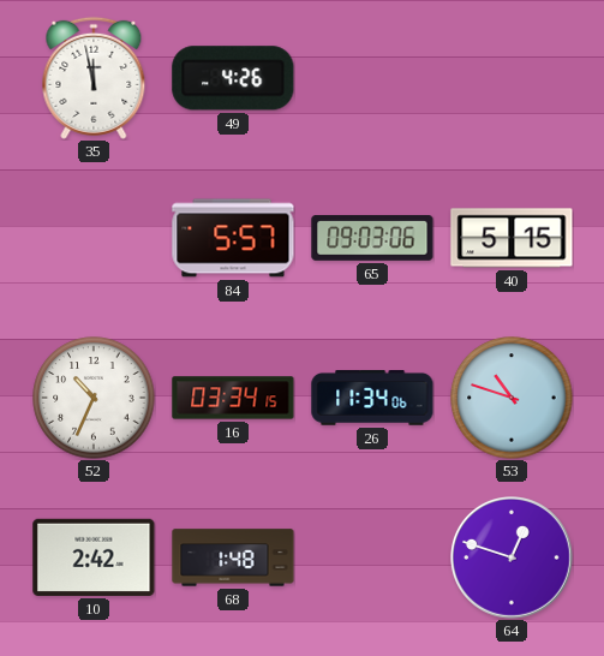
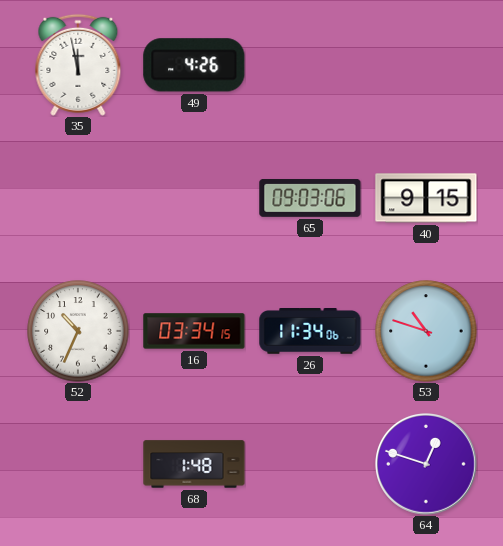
84: 5:57 -> none (233, 238)
40: 5:15 -> 9:15 (426, 198)
10: 2:42 -> none (94, 557)
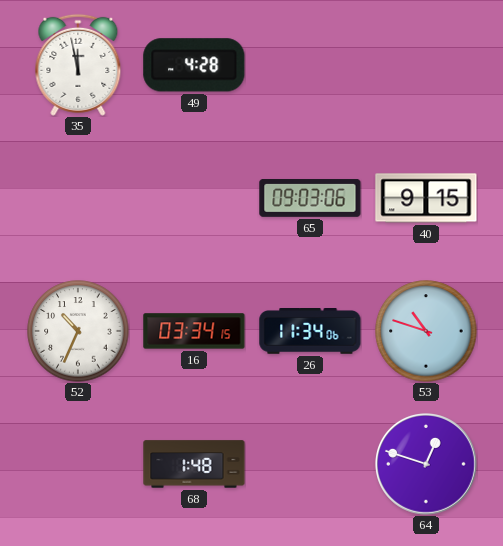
49: 4:26 -> 4:28 (194, 65)
